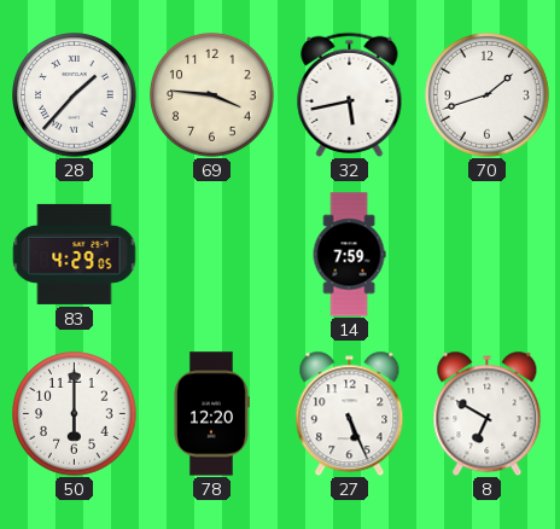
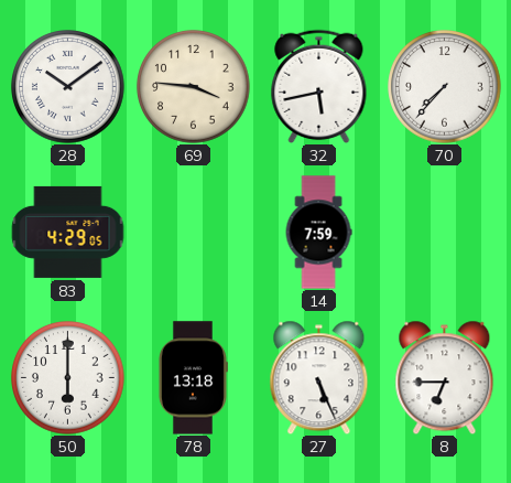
28: 1:37 -> 10:09 (68, 87)
70: 1:42 -> 7:37 (445, 87)
78: 12:20 -> 13:18 (193, 378)
8: 6:50 -> 6:45 (445, 377)
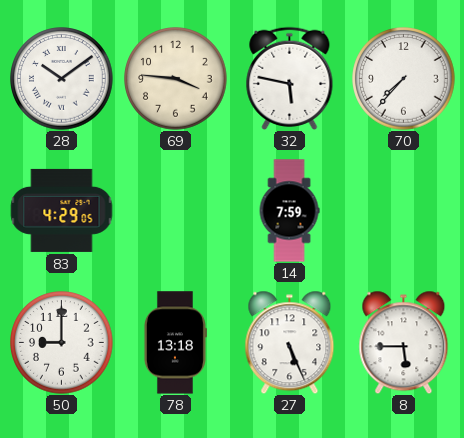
32: 5:43 -> 5:47 (290, 78)
50: 6:00 -> 9:00 (62, 343)
8: 6:45 -> 5:45 (404, 342)
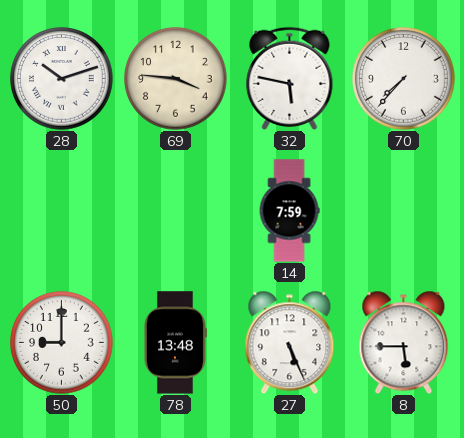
28: 10:09 -> 10:12 (62, 79)
83: 4:29 -> none (61, 210)
78: 13:18 -> 13:48 (175, 343)
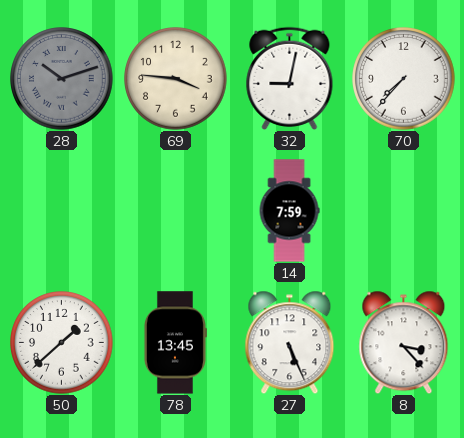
28 dial: white -> grey (62, 79)
32: 5:47 -> 9:02 (290, 78)
50: 9:00 -> 1:38 (62, 343)
78: 13:48 -> 13:45 (175, 343)
8: 5:45 -> 3:23 (404, 342)
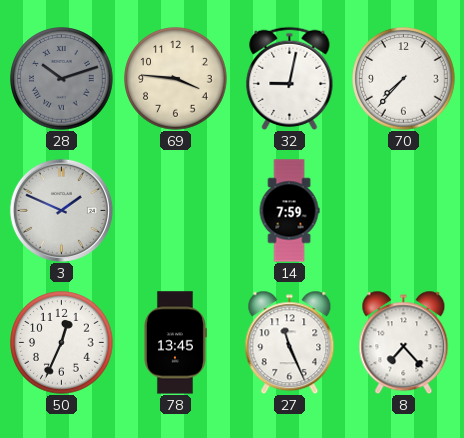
3: none -> 1:49 (61, 210)
50: 1:38 -> 12:34 (62, 343)
27: 5:26 -> 11:26 (290, 342)
8: 3:23 -> 7:23 (404, 342)
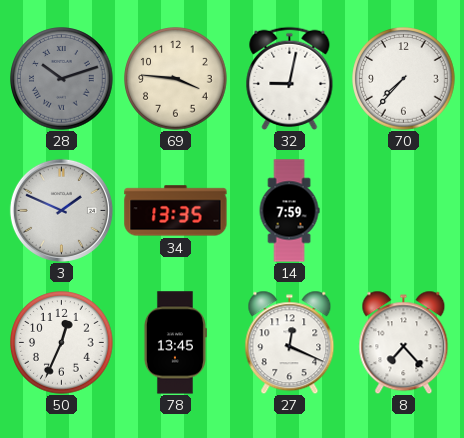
34: none -> 13:35 (176, 211)
27: 11:26 -> 12:19 (290, 342)
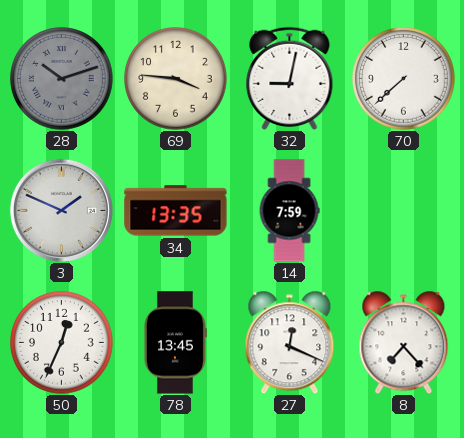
70: 7:37 -> 7:38 (404, 79)
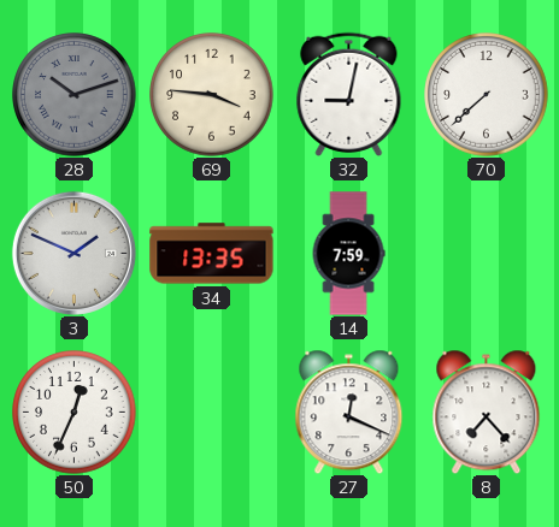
78: 13:45 -> none (175, 343)
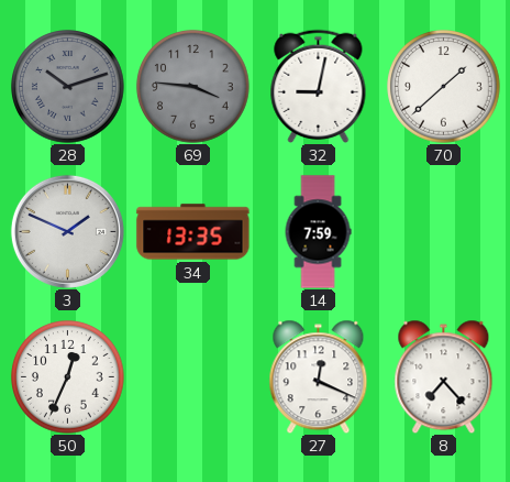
69 dial: cream -> grey (193, 87)
70: 7:38 -> 1:38 (444, 87)
